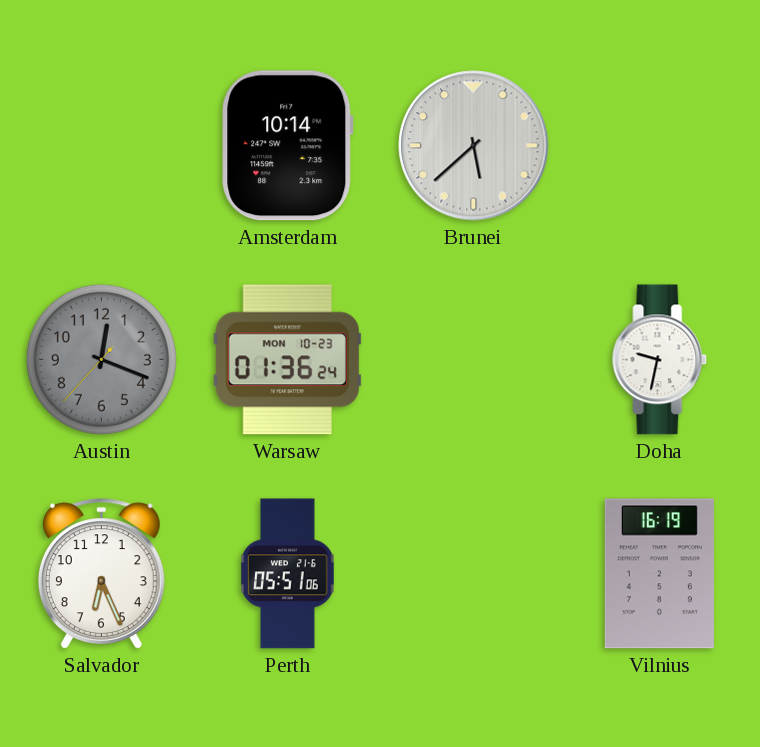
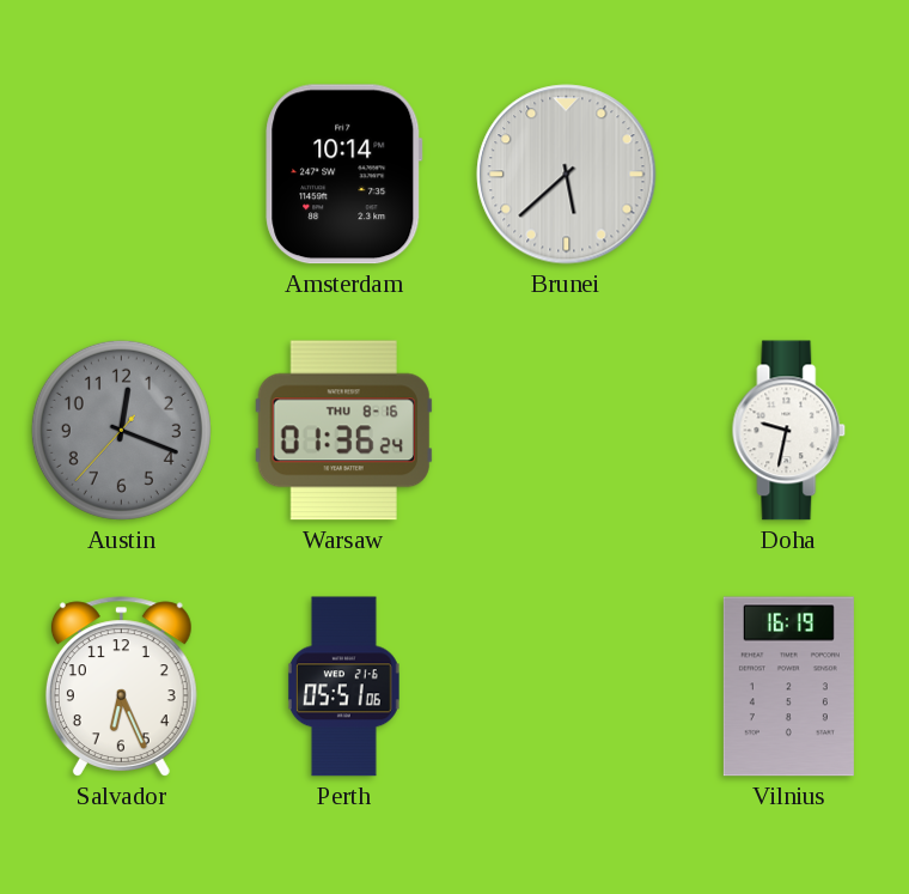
Warsaw date: MON 10-23 -> THU 8-16 (343, 431)
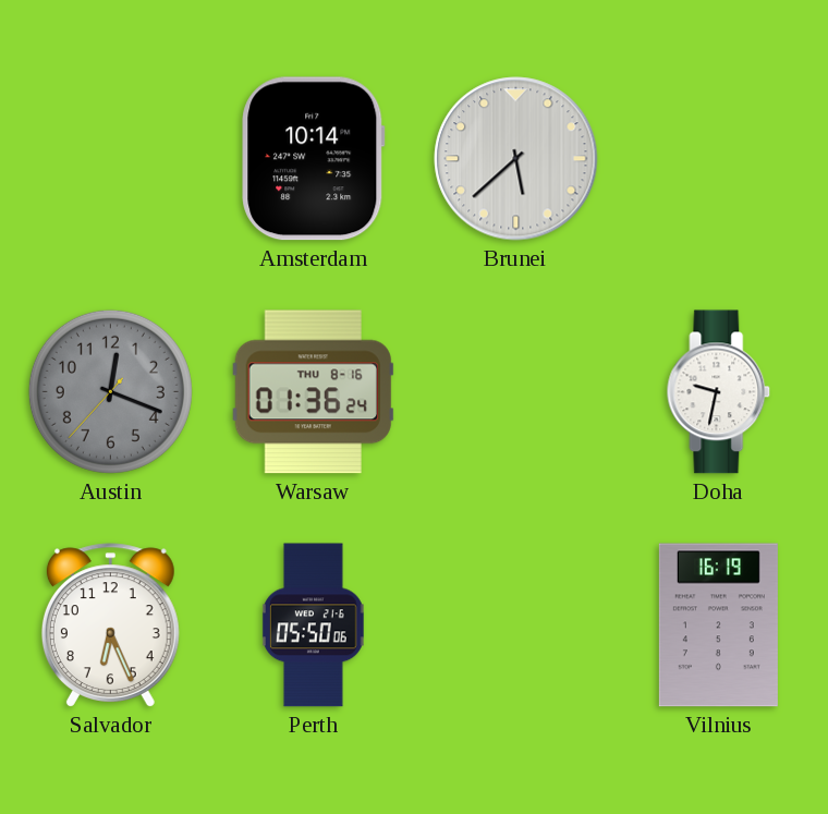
Perth: 05:51 -> 05:50 (313, 625)
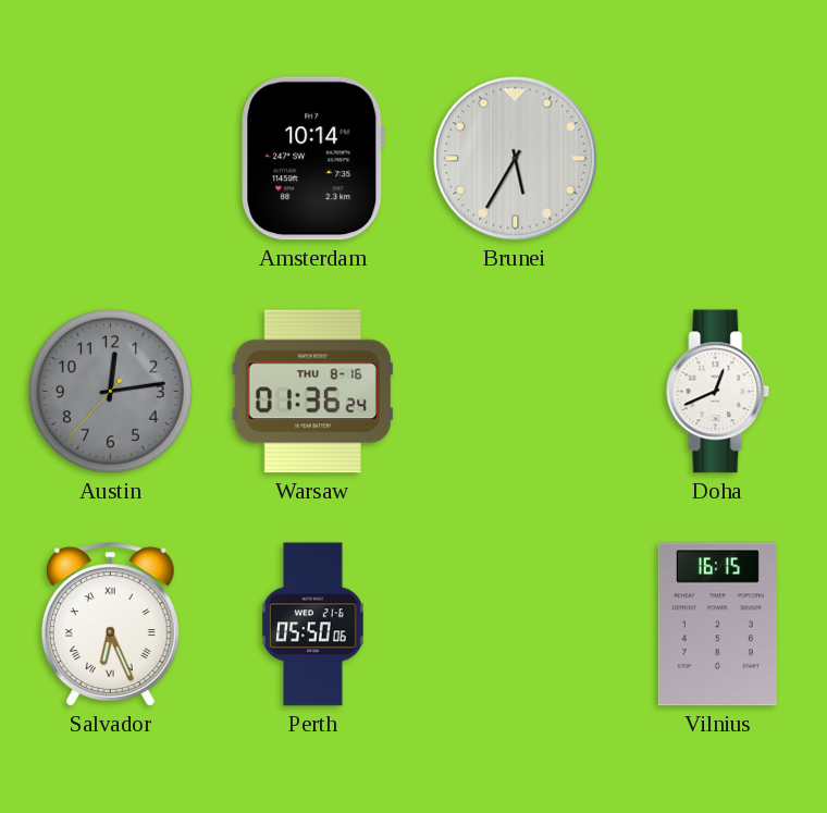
Brunei: 5:38 -> 5:35 (516, 159)
Austin: 12:18 -> 12:13 (110, 391)
Doha: 9:32 -> 12:41 (718, 392)
Salvador numerals: Arabic -> Roman (110, 625)
Vilnius: 16:19 -> 16:15 (717, 625)
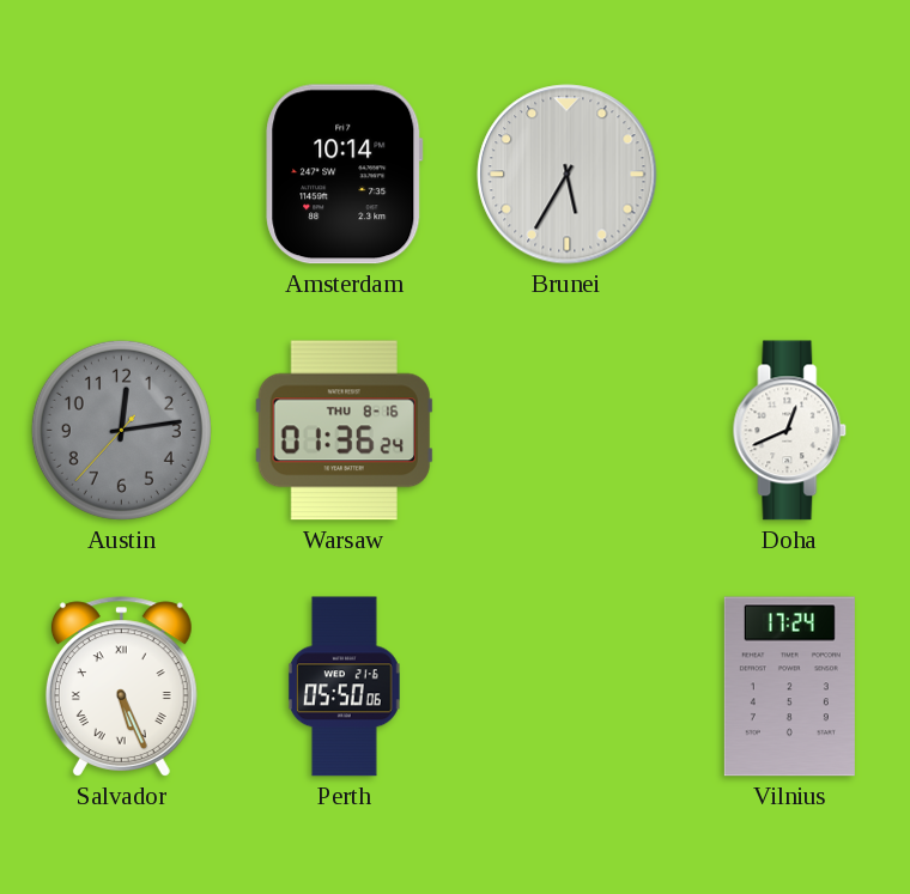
Salvador: 6:26 -> 5:26 (121, 687)
Vilnius: 16:15 -> 17:24 (789, 687)
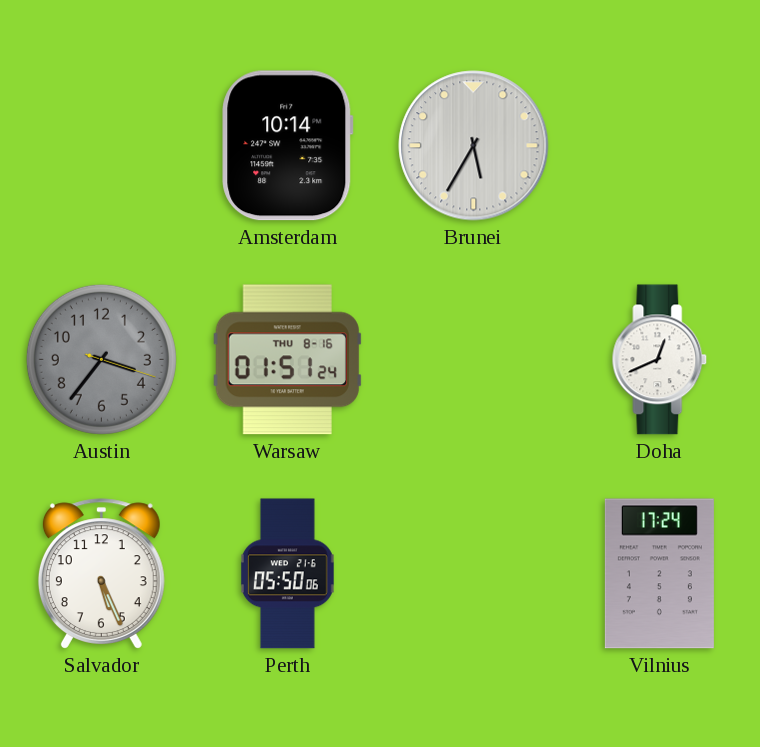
Austin: 12:13 -> 3:36 (101, 359)
Warsaw: 01:36 -> 01:51 (287, 360)
Salvador numerals: Roman -> Arabic (101, 574)
